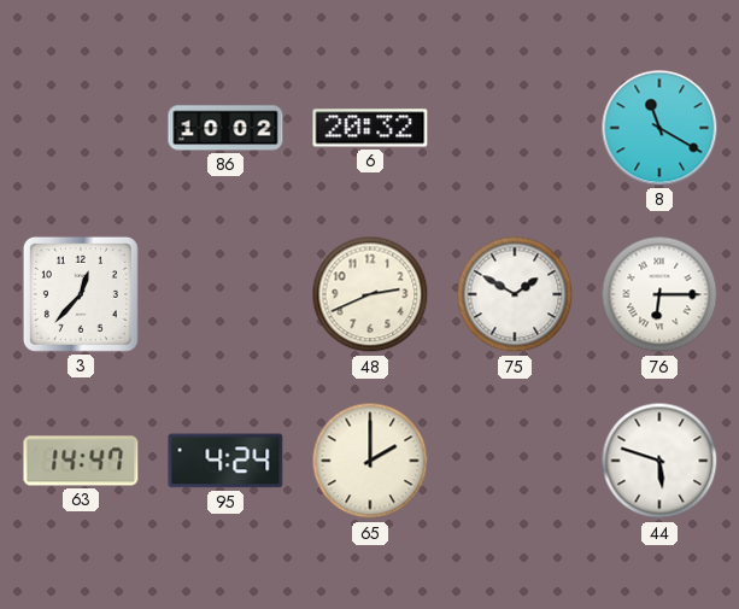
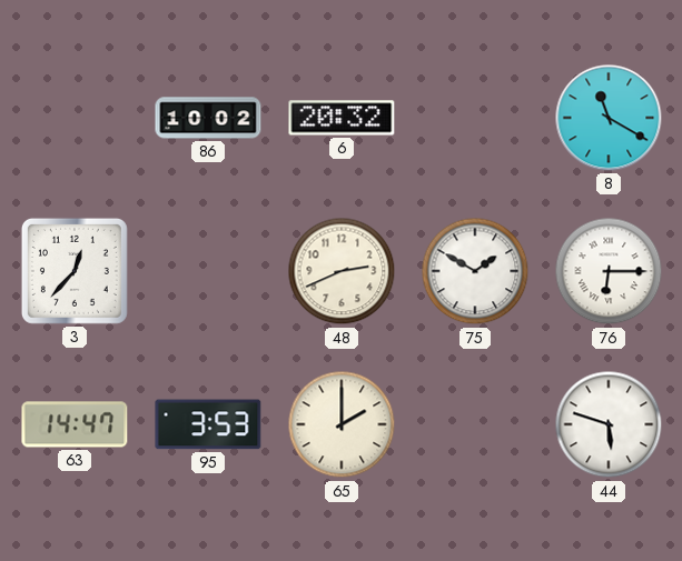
95: 4:24 -> 3:53 (208, 424)
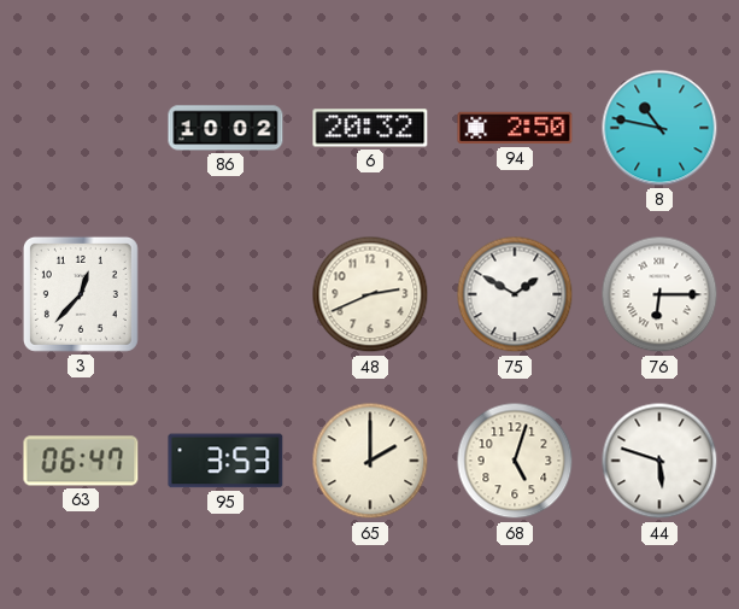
94: none -> 2:50 (515, 128)
8: 11:20 -> 10:47 (659, 128)
63: 14:47 -> 06:47 (81, 461)
68: none -> 5:03 (515, 461)
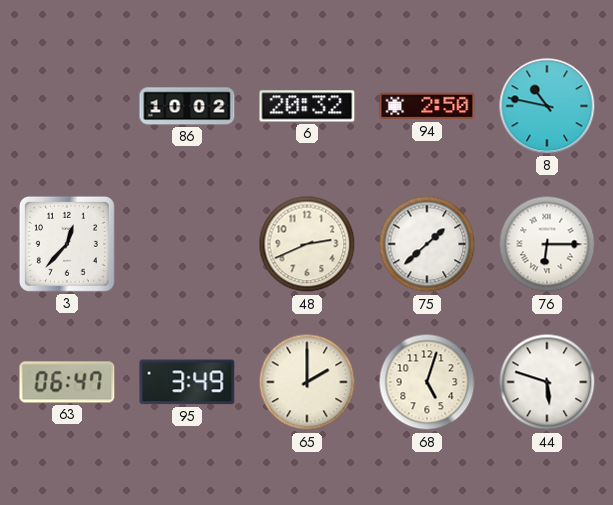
75: 1:50 -> 1:38 (427, 244)
95: 3:53 -> 3:49 (187, 382)
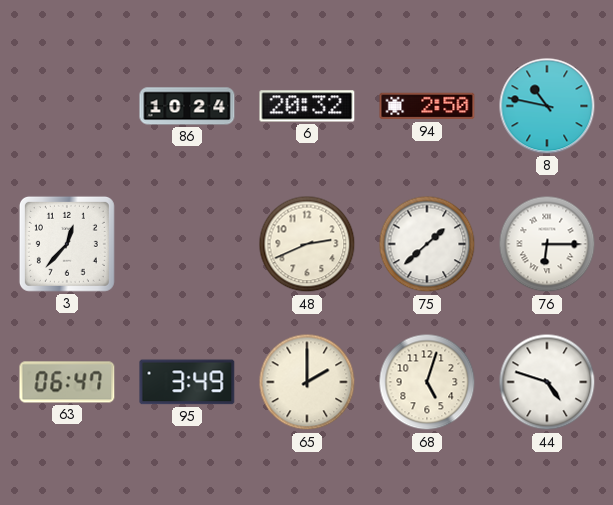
86: 10:02 -> 10:24 (187, 106)
44: 5:48 -> 4:48 (547, 382)
